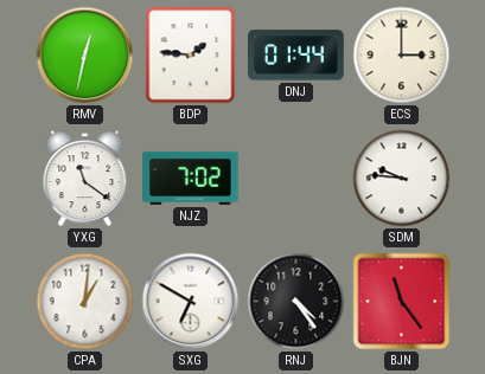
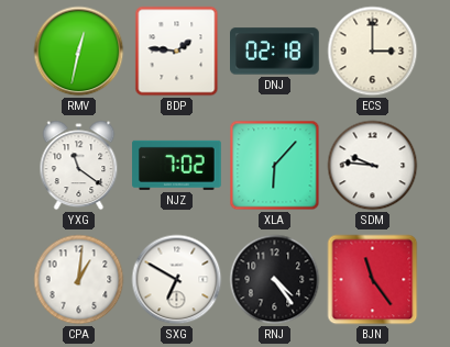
DNJ: 01:44 -> 02:18 (275, 52)
XLA: none -> 6:07 (275, 166)
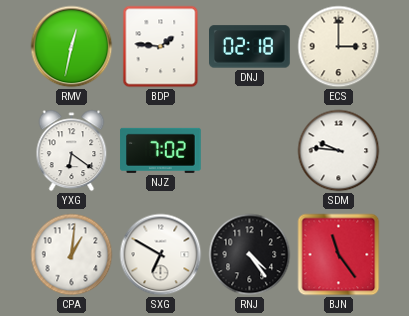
YXG: 11:21 -> 6:21 (72, 151)
XLA: 6:07 -> none (275, 166)
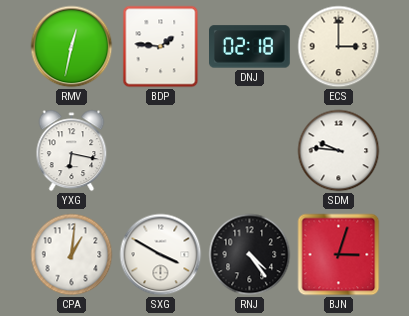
YXG: 6:21 -> 6:17 (72, 151)
NJZ: 7:02 -> none (161, 150)
SXG: 6:50 -> 3:50 (161, 255)
BJN: 11:24 -> 3:03 (339, 255)
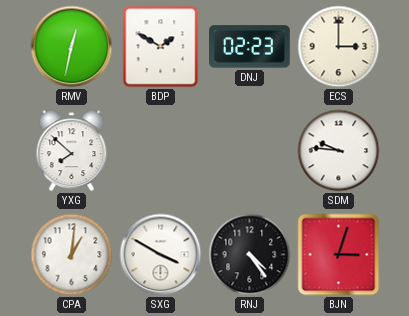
BDP: 1:46 -> 1:50 (161, 47)
DNJ: 02:18 -> 02:23 (250, 47)
YXG: 6:17 -> 7:52 (72, 151)
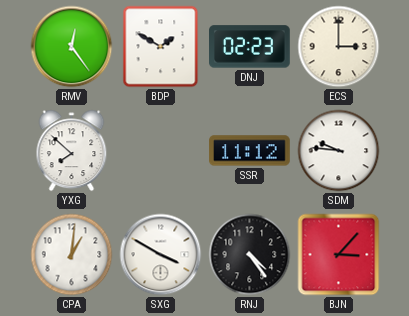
RMV: 12:32 -> 12:24 (72, 47)
SSR: none -> 11:12 (250, 151)
BJN: 3:03 -> 3:07 (339, 255)
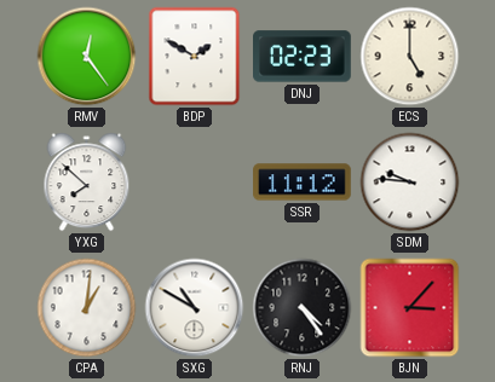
ECS: 3:00 -> 5:00 (410, 57)
SXG: 3:50 -> 10:50 (195, 308)
